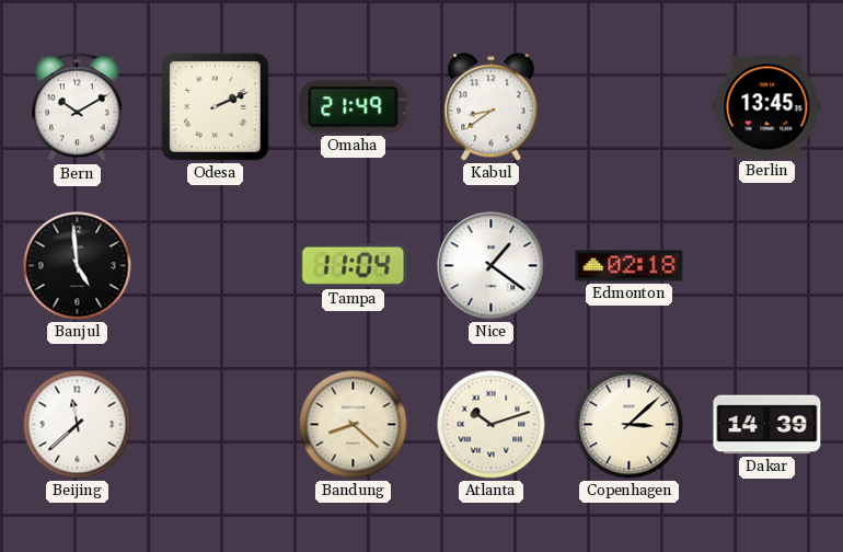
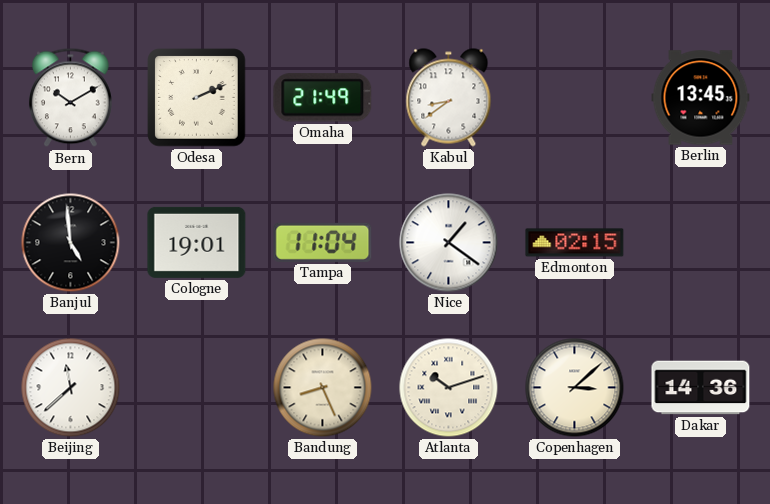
Cologne: none -> 19:01 (197, 242)
Edmonton: 02:18 -> 02:15 (575, 243)
Bandung: 8:22 -> 8:26 (323, 388)
Dakar: 14:39 -> 14:36 (701, 388)
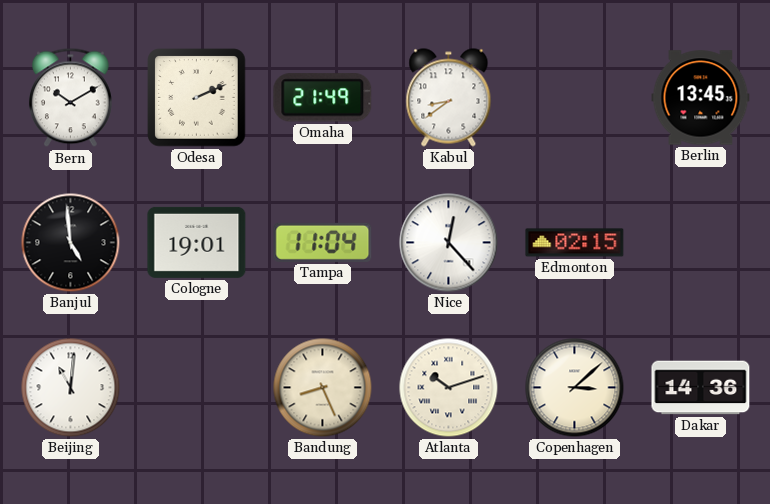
Nice: 1:21 -> 12:23 (449, 243)
Beijing: 11:38 -> 11:01 (71, 388)
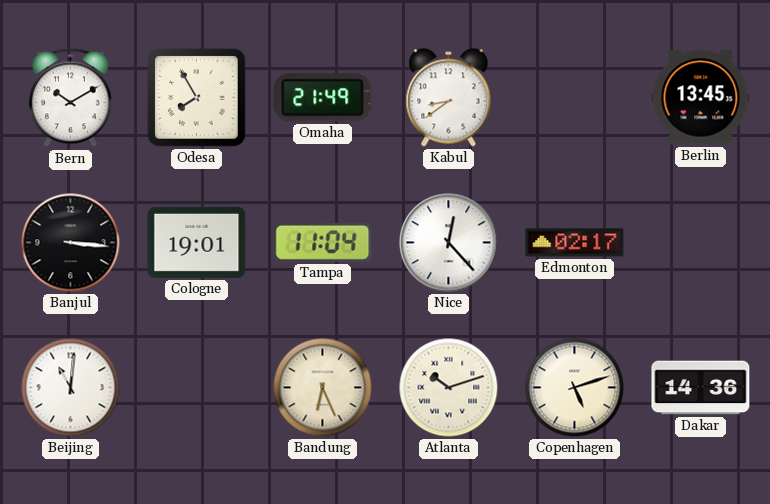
Odesa: 2:11 -> 7:55 (197, 98)
Banjul: 4:59 -> 3:16 (71, 243)
Edmonton: 02:15 -> 02:17 (575, 243)
Bandung: 8:26 -> 6:26 (323, 388)
Copenhagen: 3:08 -> 5:12 (575, 388)
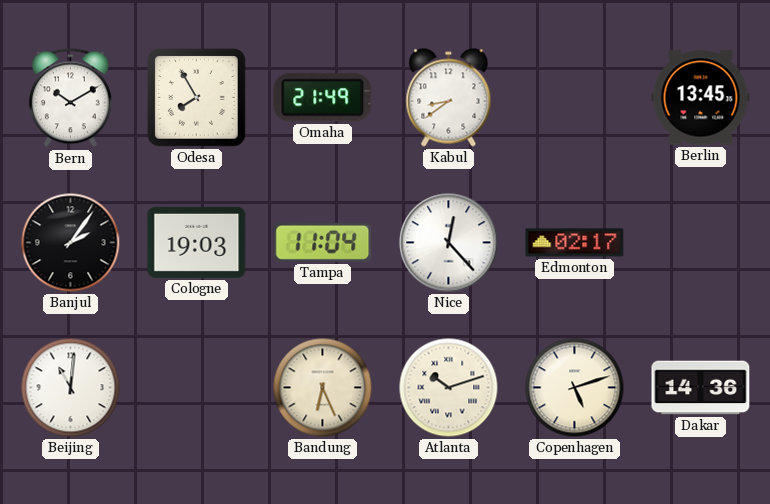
Banjul: 3:16 -> 2:06 (71, 243)
Cologne: 19:01 -> 19:03 (197, 242)
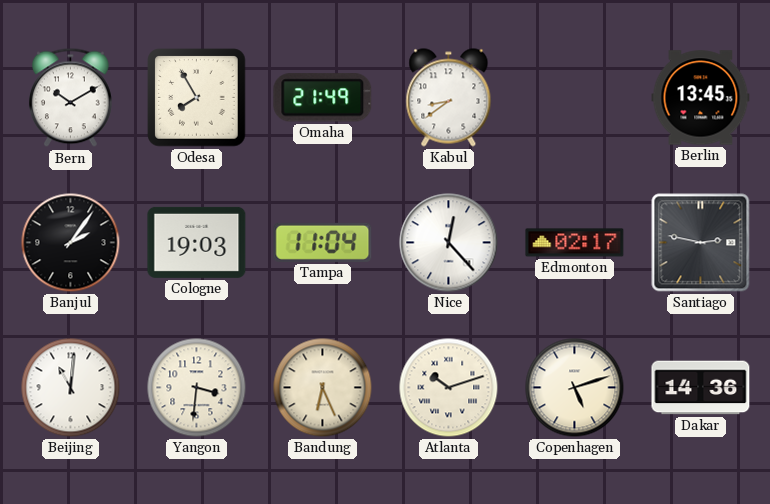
Santiago: none -> 2:47 (701, 243)
Yangon: none -> 3:31 (197, 388)
